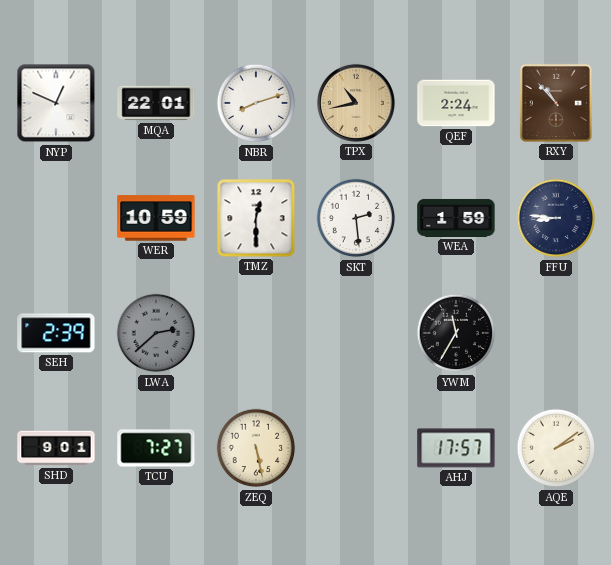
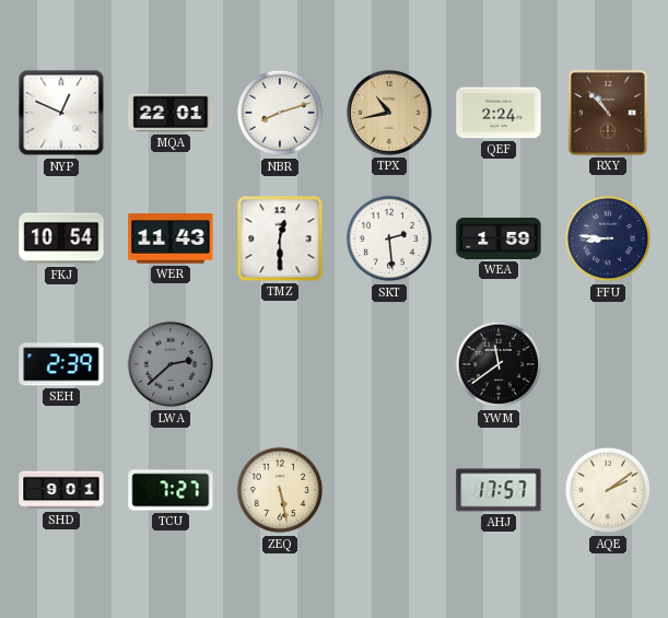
FKJ: none -> 10:54 (61, 238)
WER: 10:59 -> 11:43 (171, 238)
YWM: 11:35 -> 11:39 (499, 364)
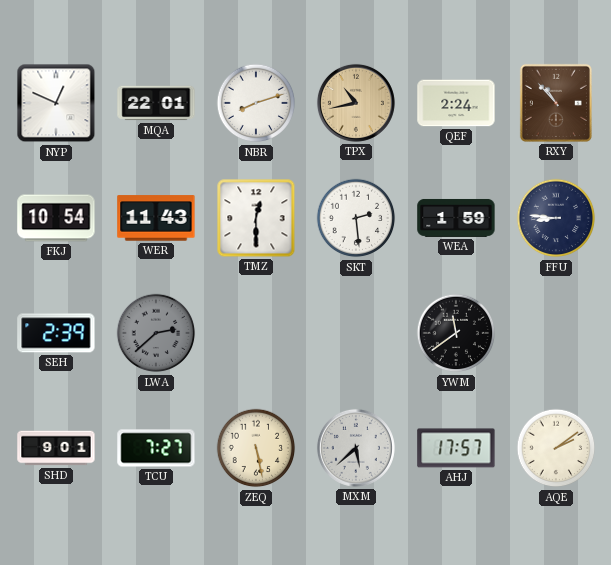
MXM: none -> 5:38 (356, 448)
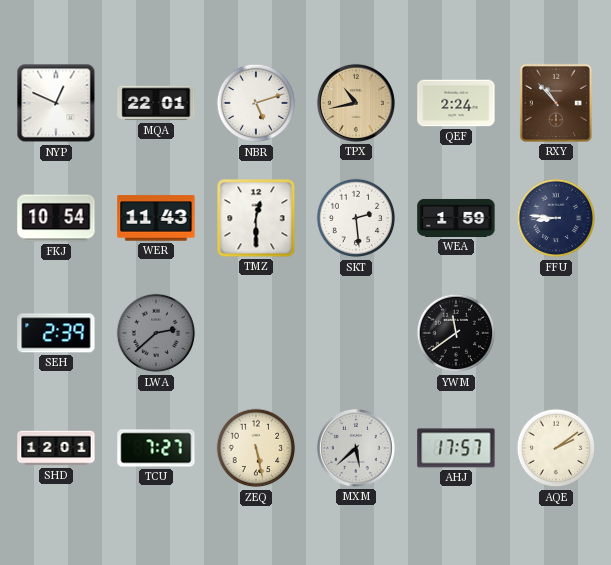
NBR: 8:12 -> 5:12 (256, 103)
SHD: 9:01 -> 12:01 (56, 448)
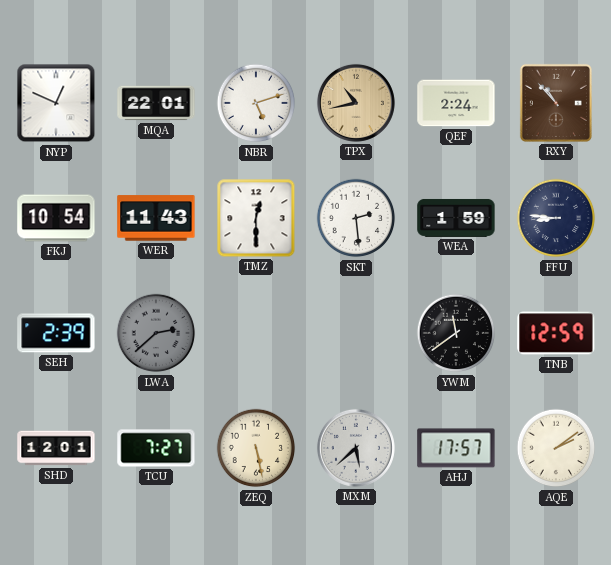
TNB: none -> 12:59 (556, 333)
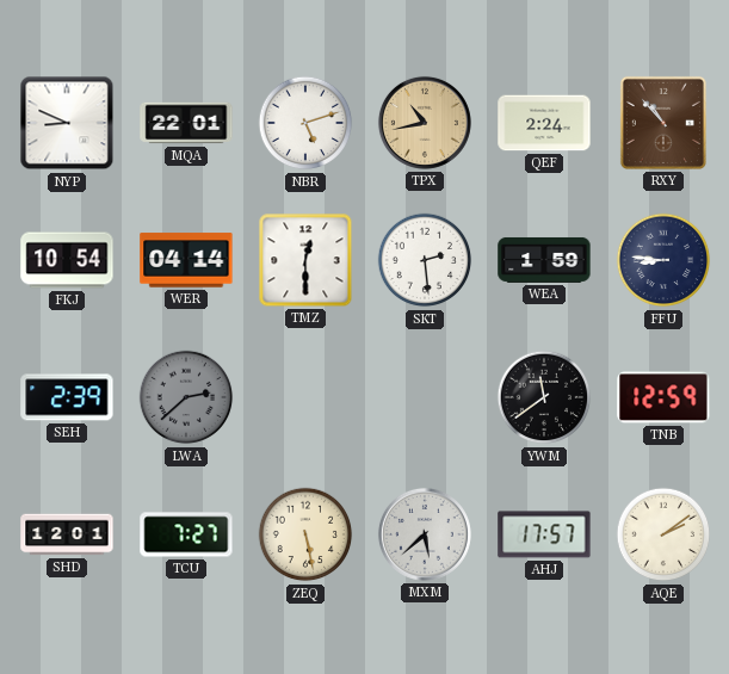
NYP: 12:49 -> 8:49 (67, 123)
WER: 11:43 -> 04:14 (186, 260)
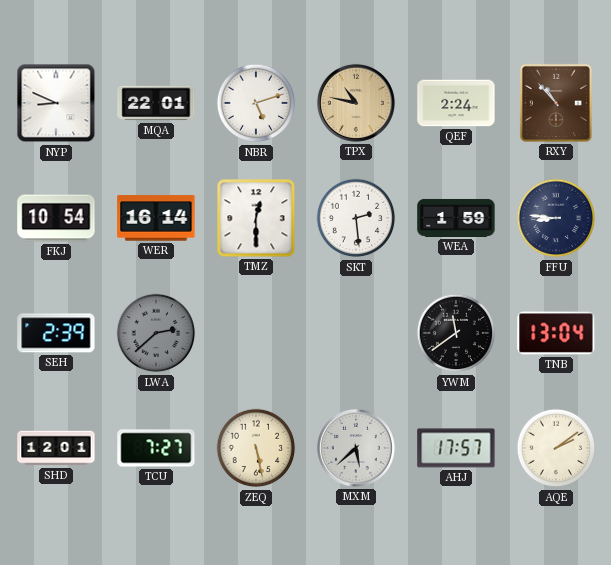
TPX: 10:43 -> 10:47 (356, 103)
WER: 04:14 -> 16:14 (156, 218)
TNB: 12:59 -> 13:04 (556, 333)
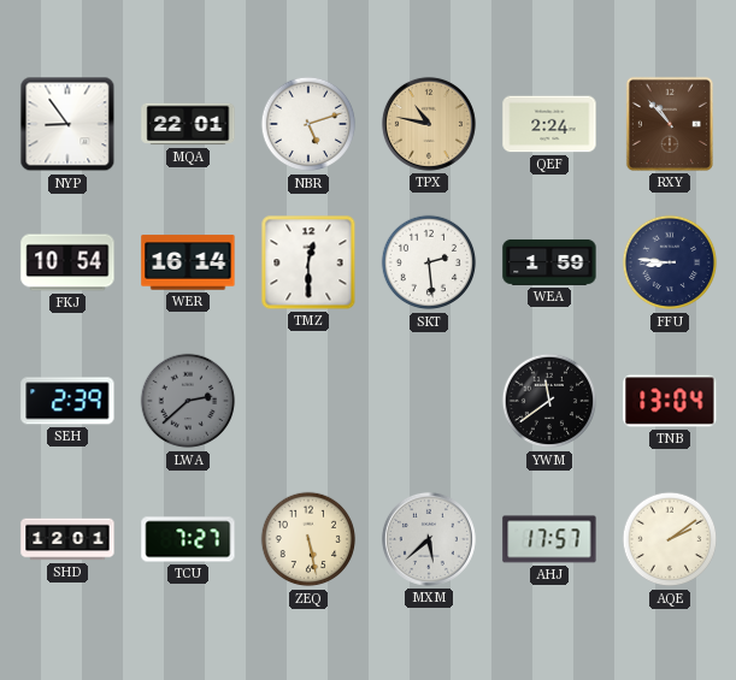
NYP: 8:49 -> 8:54 (67, 124)
